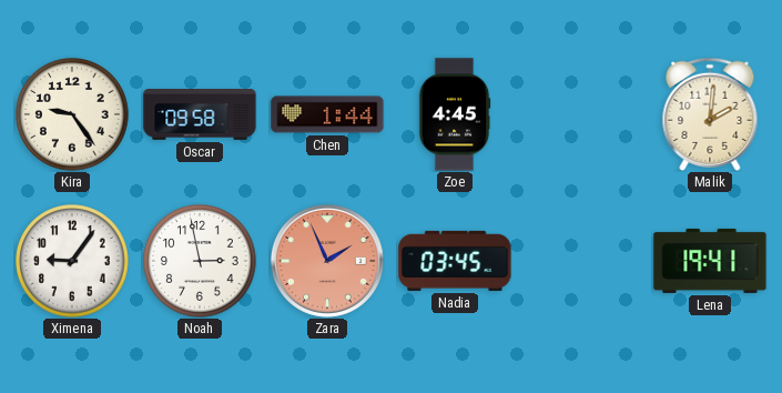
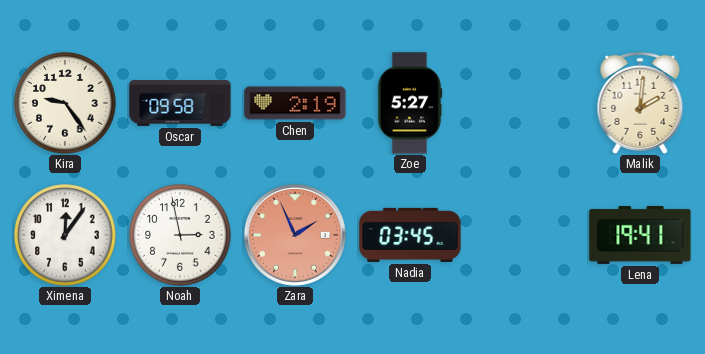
Chen: 1:44 -> 2:19 (295, 103)
Zoe: 4:45 -> 5:27 (410, 103)
Ximena: 9:06 -> 12:06 (65, 235)
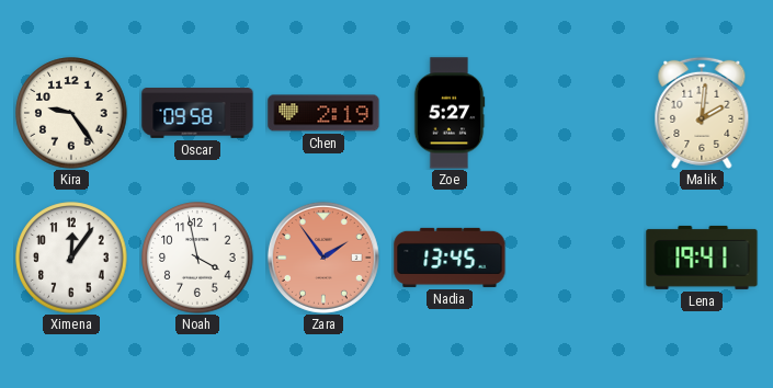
Noah: 2:58 -> 3:58 (197, 258)
Zara: 1:56 -> 1:54 (323, 258)
Nadia: 03:45 -> 13:45 (450, 258)
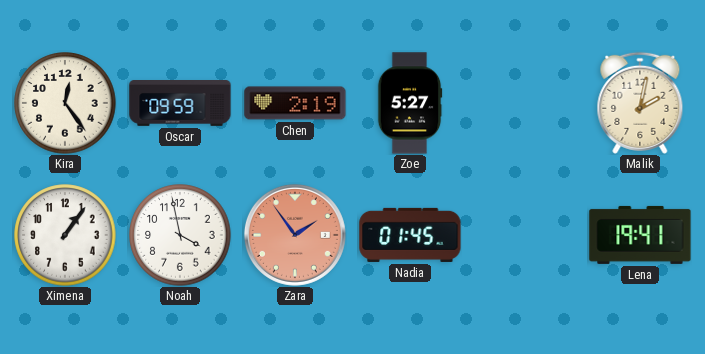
Kira: 9:24 -> 12:24 (65, 103)
Oscar: 09:58 -> 09:59 (180, 104)
Malik: 2:01 -> 2:02 (640, 103)
Ximena: 12:06 -> 1:06 (65, 235)
Nadia: 13:45 -> 01:45 (410, 235)
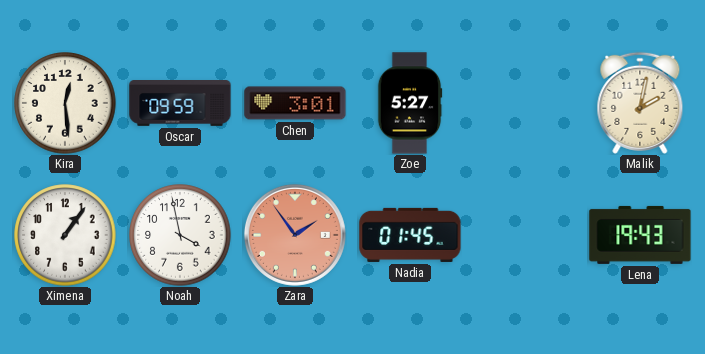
Kira: 12:24 -> 12:29 (65, 103)
Chen: 2:19 -> 3:01 (295, 103)
Lena: 19:41 -> 19:43 (640, 235)
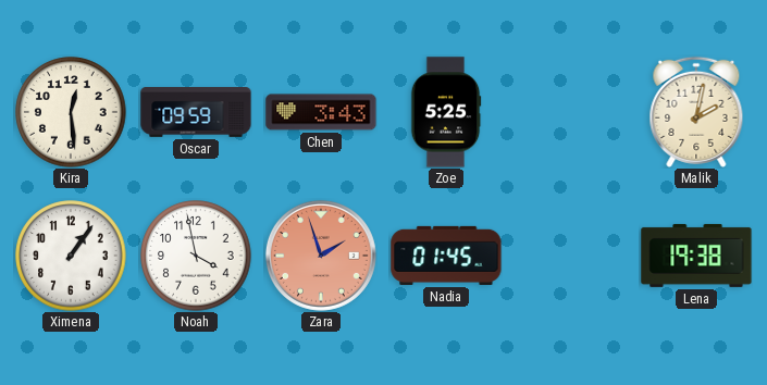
Chen: 3:01 -> 3:43 (321, 112)
Zoe: 5:27 -> 5:25 (446, 112)
Zara: 1:54 -> 1:57 (321, 256)
Lena: 19:43 -> 19:38 (696, 256)
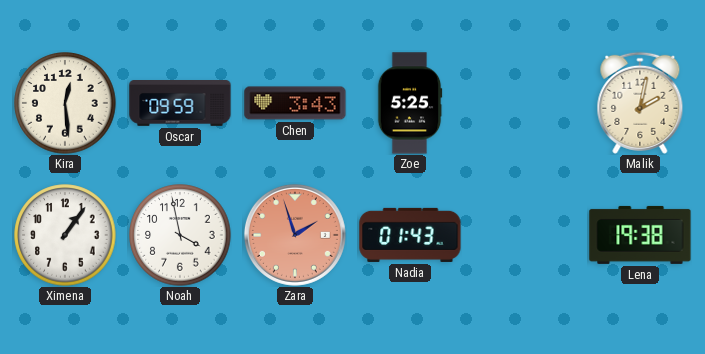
Nadia: 01:45 -> 01:43 (410, 235)
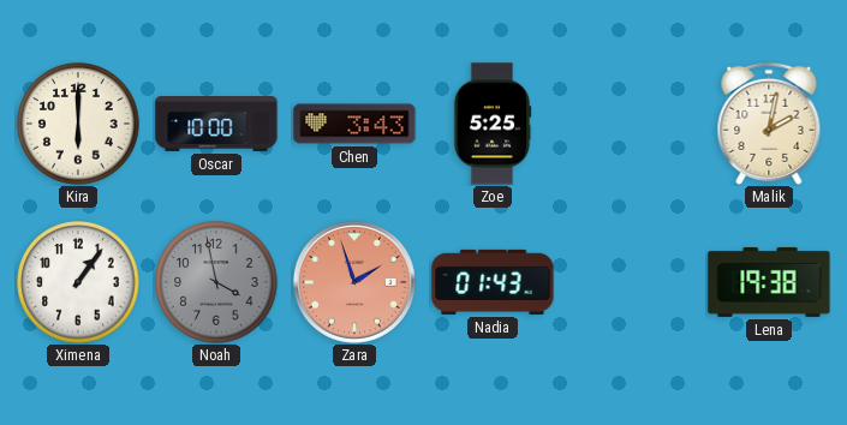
Kira: 12:29 -> 6:00 (78, 124)
Oscar: 09:59 -> 10:00 (216, 125)
Noah dial: white -> grey (216, 282)
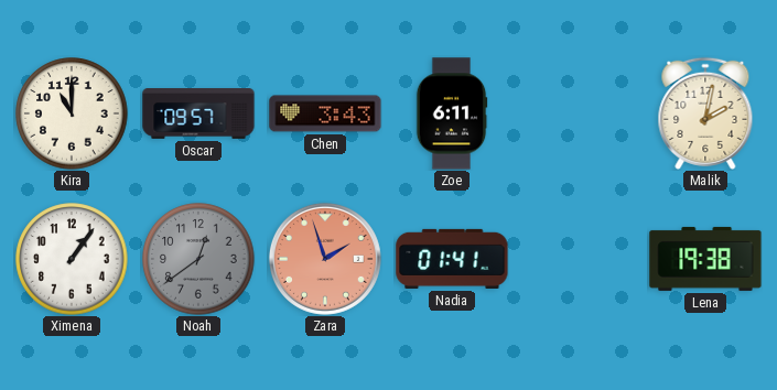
Kira: 6:00 -> 11:00 (72, 113)
Oscar: 10:00 -> 09:57 (198, 115)
Zoe: 5:25 -> 6:11 (452, 113)
Noah: 3:58 -> 12:39 (198, 259)
Nadia: 01:43 -> 01:41 (452, 259)
